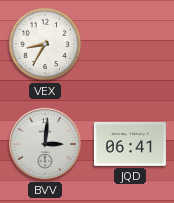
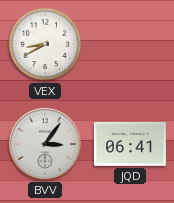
VEX: 8:35 -> 8:40 (45, 44)
BVV: 3:01 -> 3:06 (45, 144)
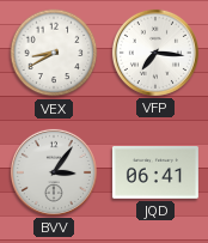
VFP: none -> 7:16 (155, 53)
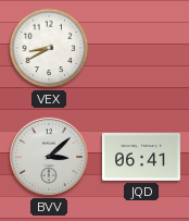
VFP: 7:16 -> none (155, 53)
BVV: 3:06 -> 3:08 (49, 157)
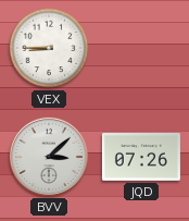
VEX: 8:40 -> 8:45 (49, 48)
JQD: 06:41 -> 07:26 (141, 157)
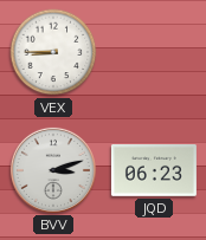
BVV: 3:08 -> 3:12 (53, 170)
JQD: 07:26 -> 06:23 (154, 170)
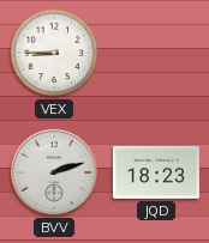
BVV: 3:12 -> 2:12 (54, 172)
JQD: 06:23 -> 18:23 (156, 172)
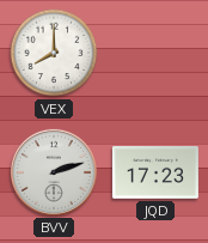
VEX: 8:45 -> 8:00 (54, 53)
JQD: 18:23 -> 17:23 (155, 172)
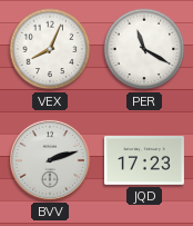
VEX: 8:00 -> 8:04 (50, 49)
PER: none -> 11:20 (144, 49)
